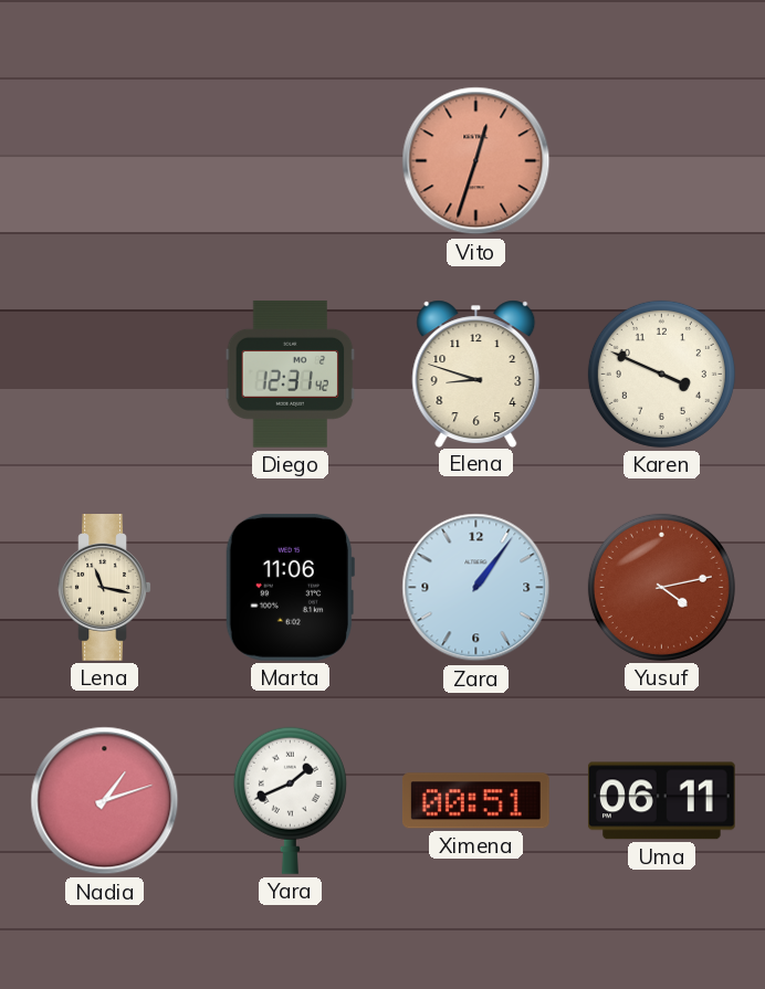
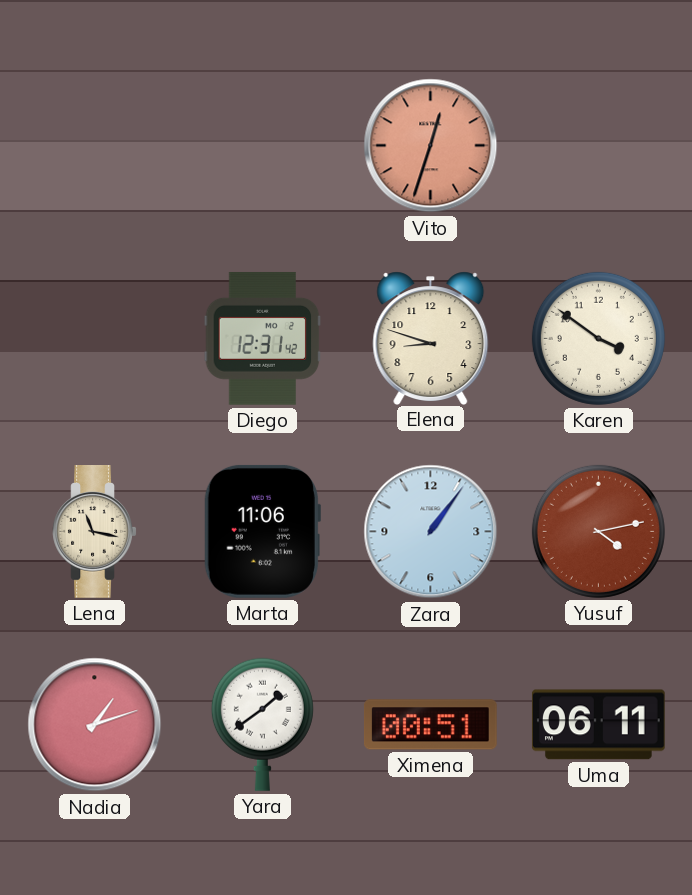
Karen: 3:49 -> 3:51 (598, 338)
Yara: 1:41 -> 1:39 (262, 724)
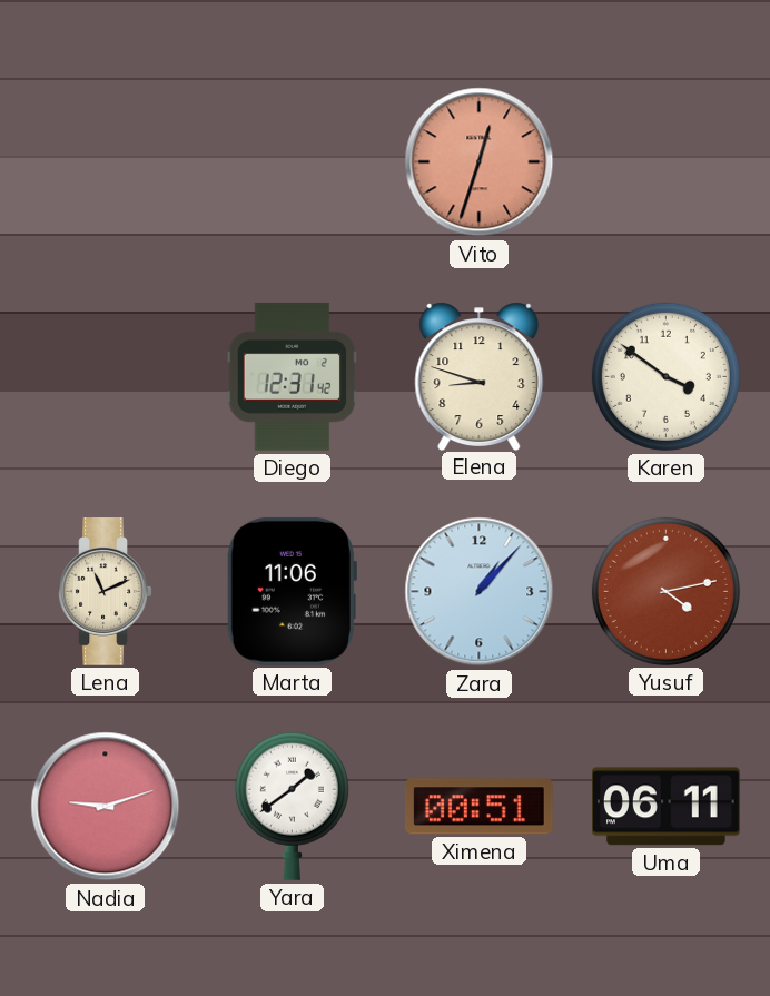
Lena: 11:17 -> 11:11 (106, 592)
Zara: 1:06 -> 1:07 (480, 592)
Nadia: 1:12 -> 9:12 (106, 807)
